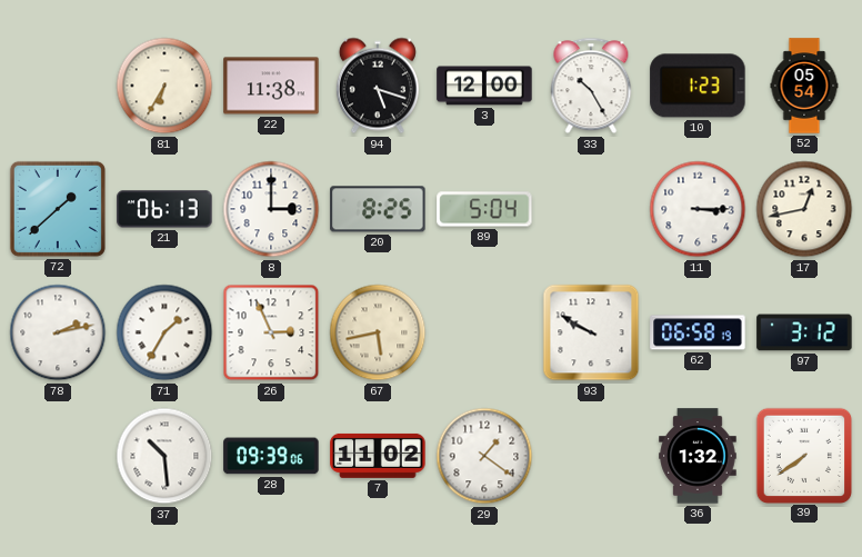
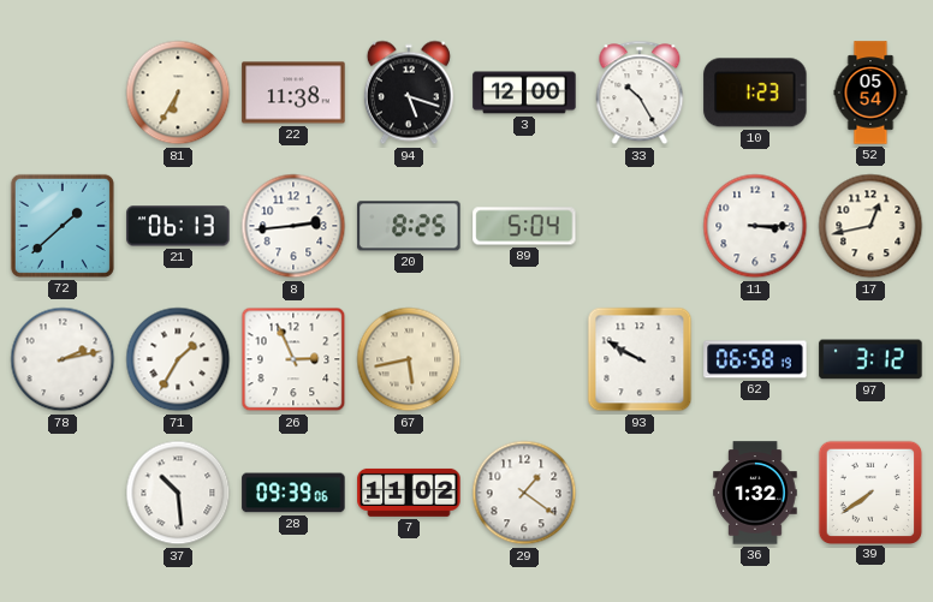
8: 3:00 -> 2:44 (293, 226)
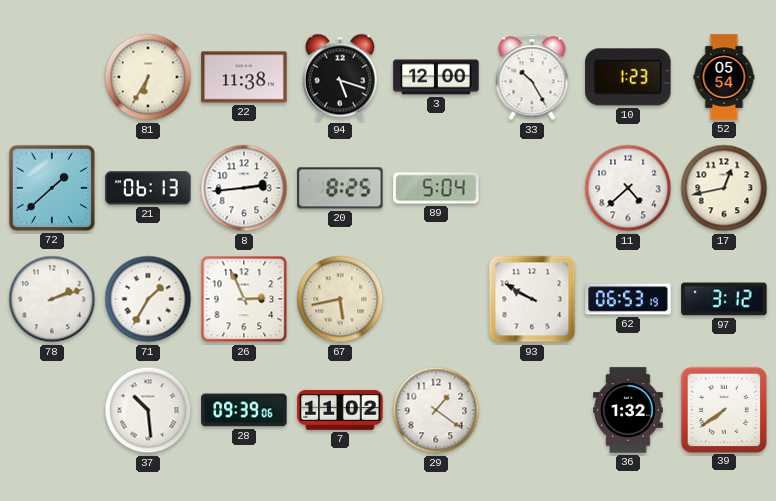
11: 3:15 -> 4:38 (628, 188)
78: 2:13 -> 2:12 (52, 299)
62: 06:58 -> 06:53 (628, 299)
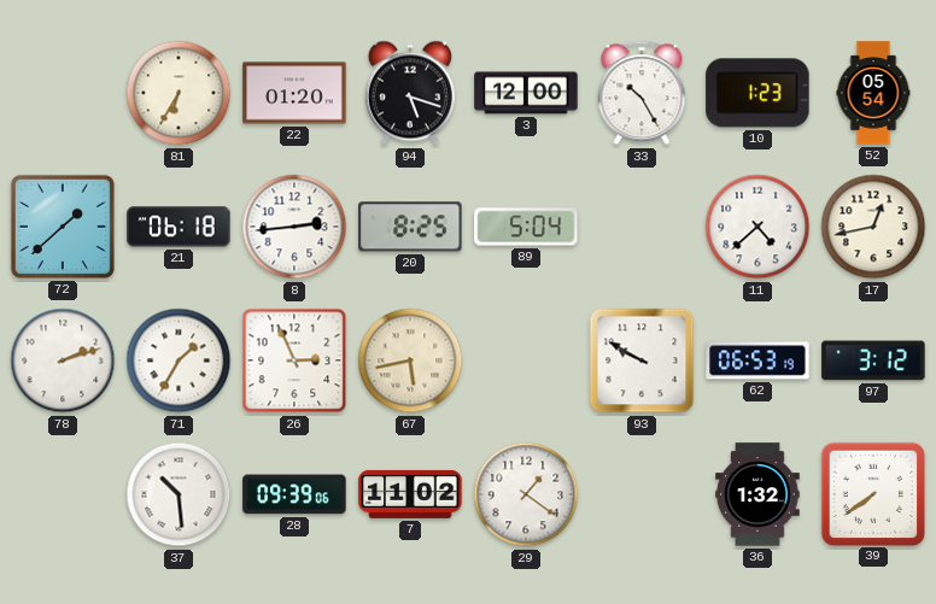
22: 11:38 -> 01:20 (294, 93)
21: 06:13 -> 06:18 (179, 227)
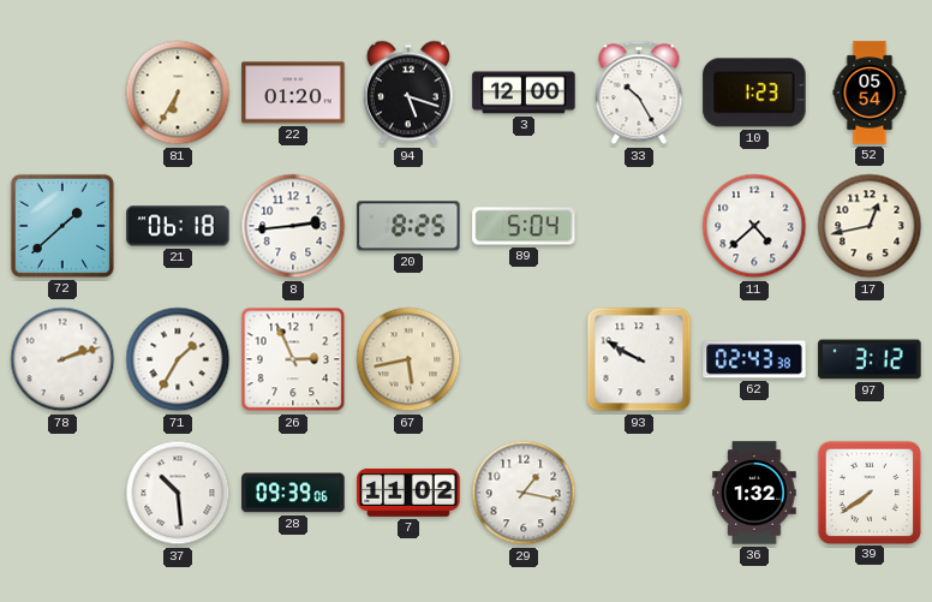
62: 06:53 -> 02:43 (754, 359)
29: 1:21 -> 1:17 (524, 493)
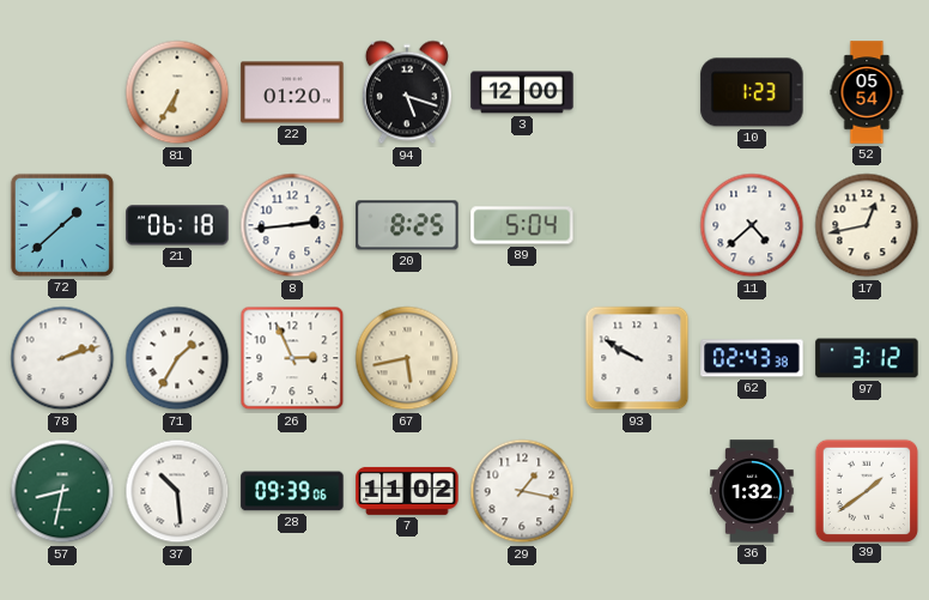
33: 10:25 -> none (639, 93)
57: none -> 8:32 (62, 491)
39: 7:39 -> 1:39 (866, 490)
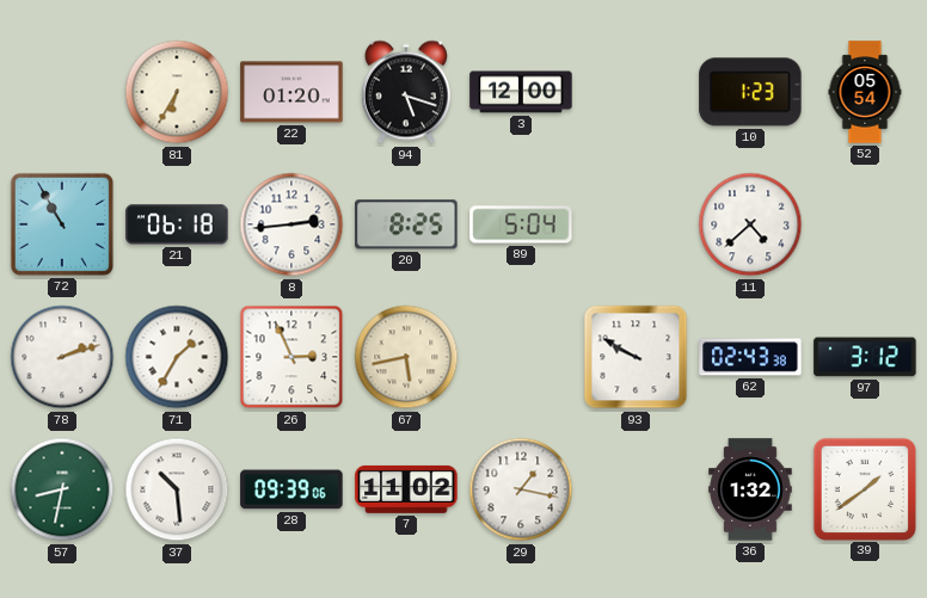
72: 1:38 -> 10:55 (62, 224)
17: 12:43 -> none (867, 225)
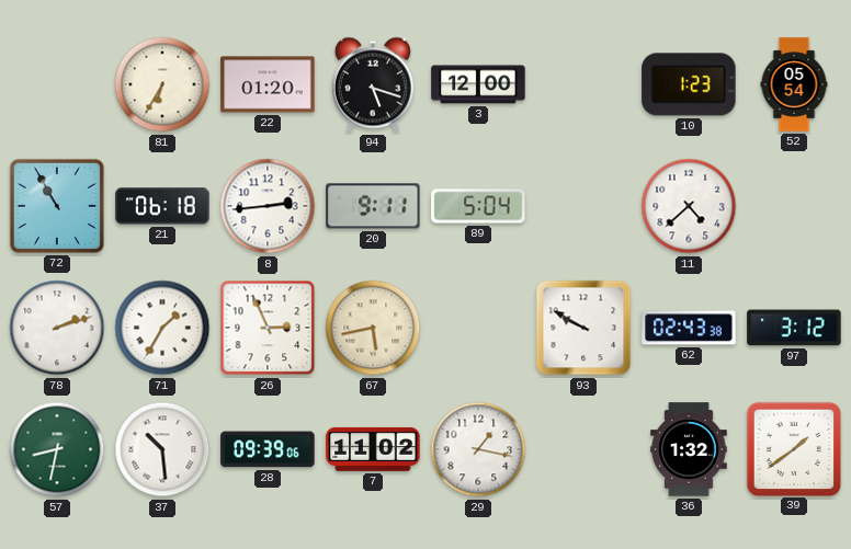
20: 8:25 -> 9:11 (373, 206)
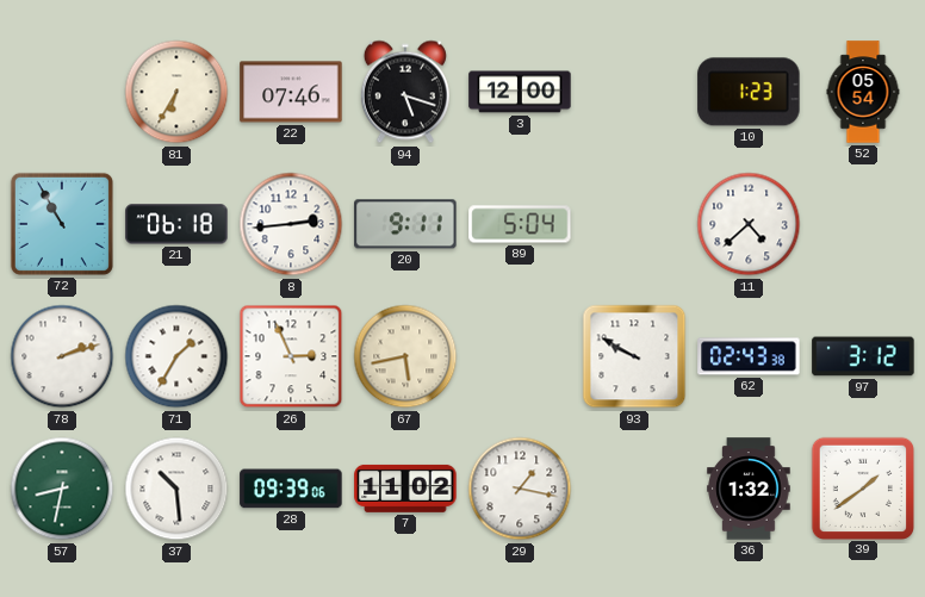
22: 01:20 -> 07:46 (291, 92)
